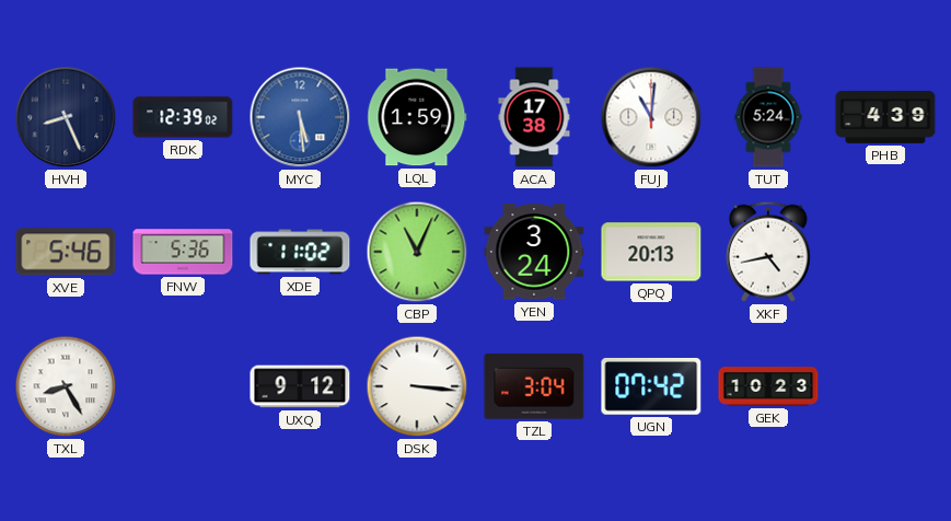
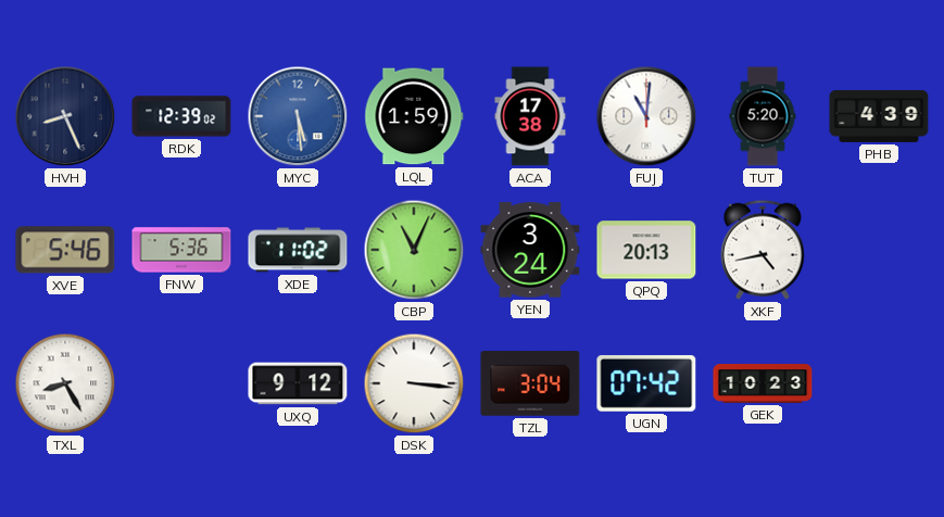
TUT: 5:24 -> 5:20 (763, 116)
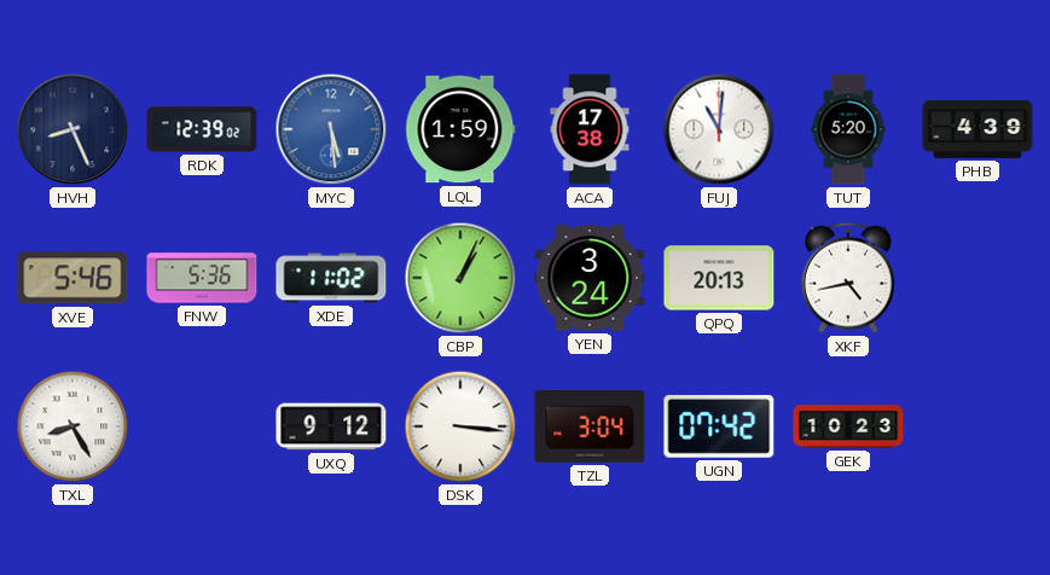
CBP: 11:04 -> 1:04 (460, 278)
